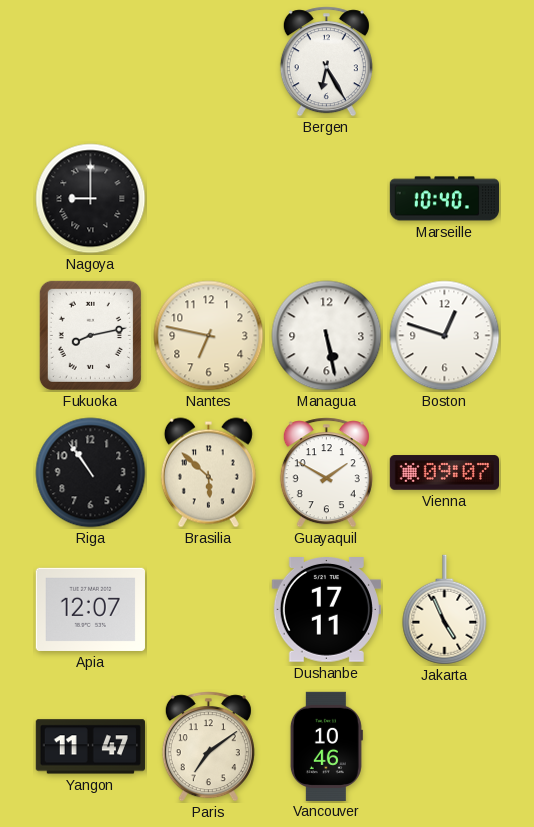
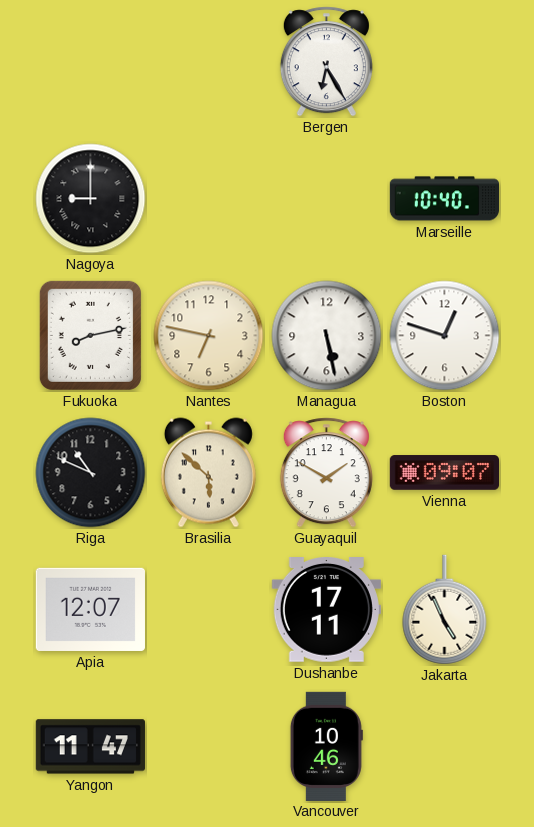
Riga: 10:54 -> 10:49 (91, 473)
Paris: 7:09 -> none (208, 747)
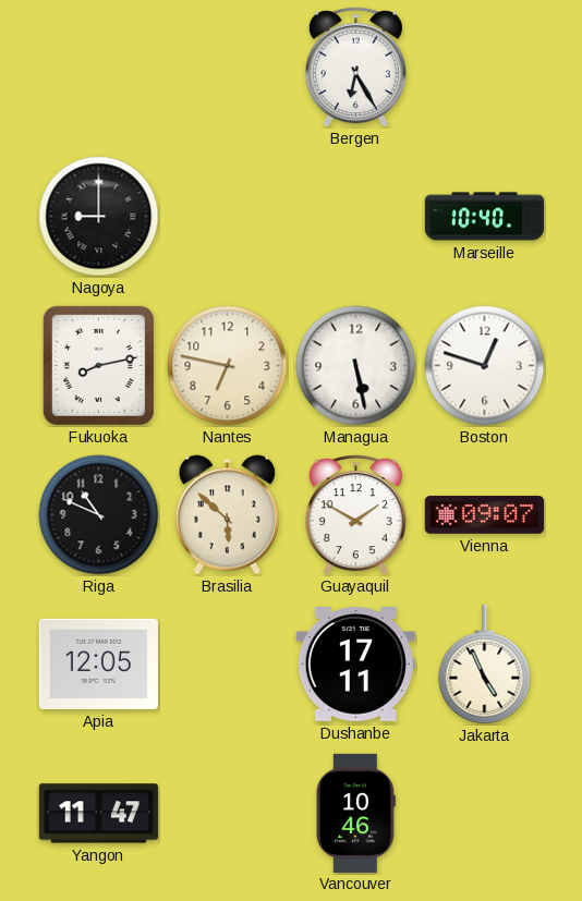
Apia: 12:07 -> 12:05 (98, 663)
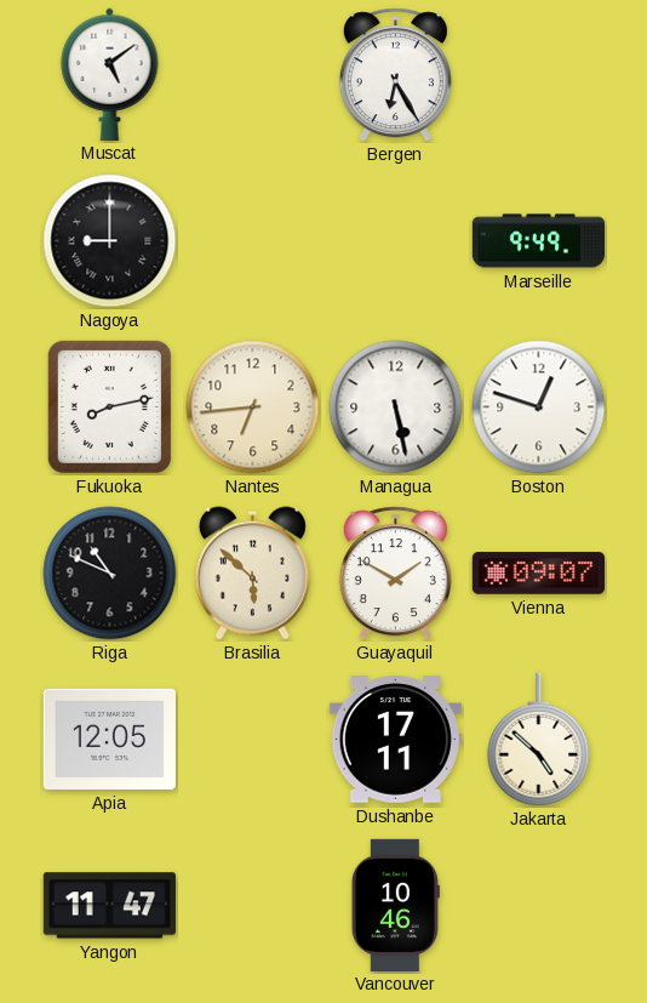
Muscat: none -> 5:09 (110, 74)
Marseille: 10:40 -> 9:49 (538, 241)
Nantes: 6:47 -> 6:44 (253, 408)
Jakarta: 4:56 -> 4:52 (539, 740)
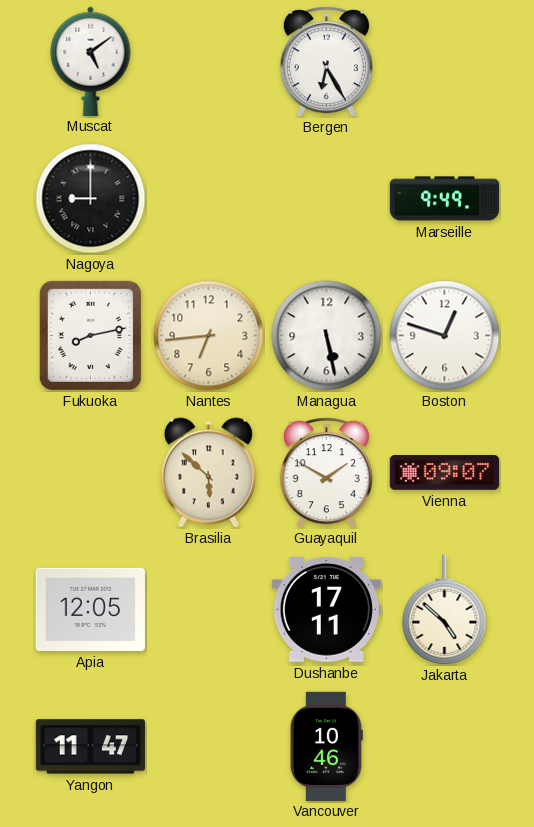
Riga: 10:49 -> none (110, 574)
